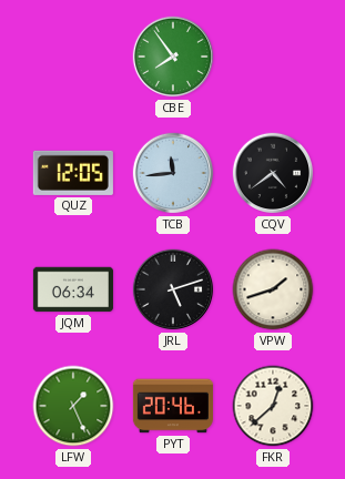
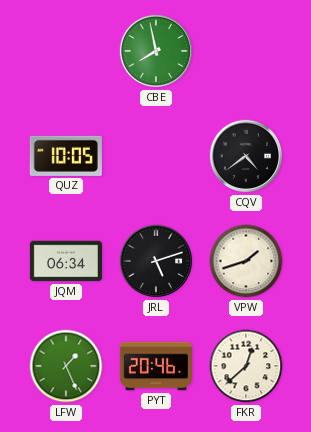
CBE: 7:54 -> 7:58 (156, 51)
QUZ: 12:05 -> 10:05 (66, 156)
TCB: 11:44 -> none (173, 173)
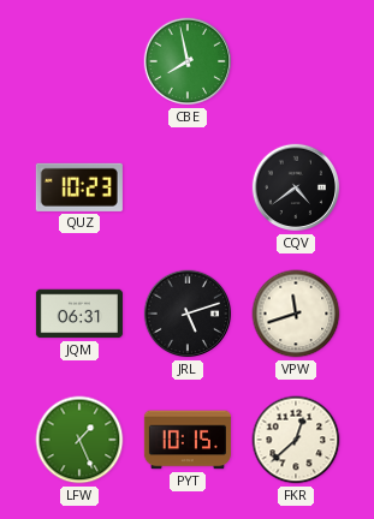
QUZ: 10:05 -> 10:23 (79, 187)
JQM: 06:34 -> 06:31 (79, 314)
VPW: 1:42 -> 11:42 (296, 314)
PYT: 20:46 -> 10:15 (188, 440)
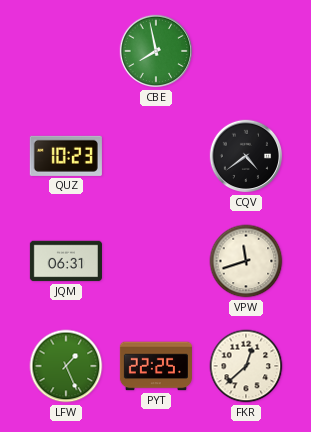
JRL: 5:12 -> none (188, 314)
PYT: 10:15 -> 22:25 (156, 366)
